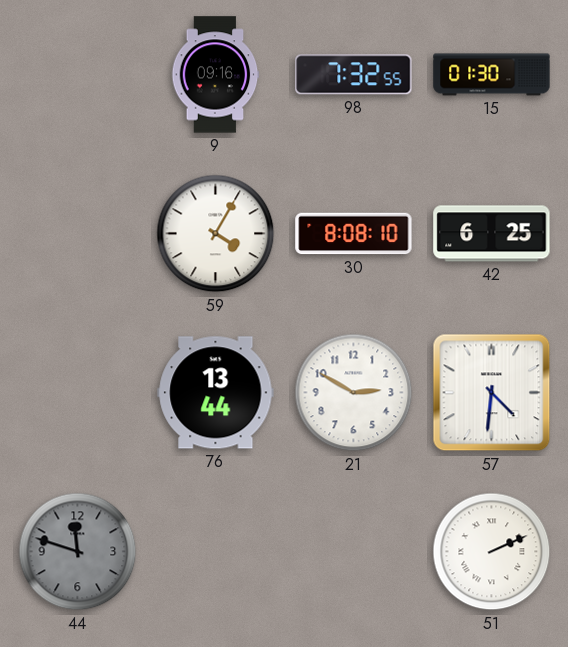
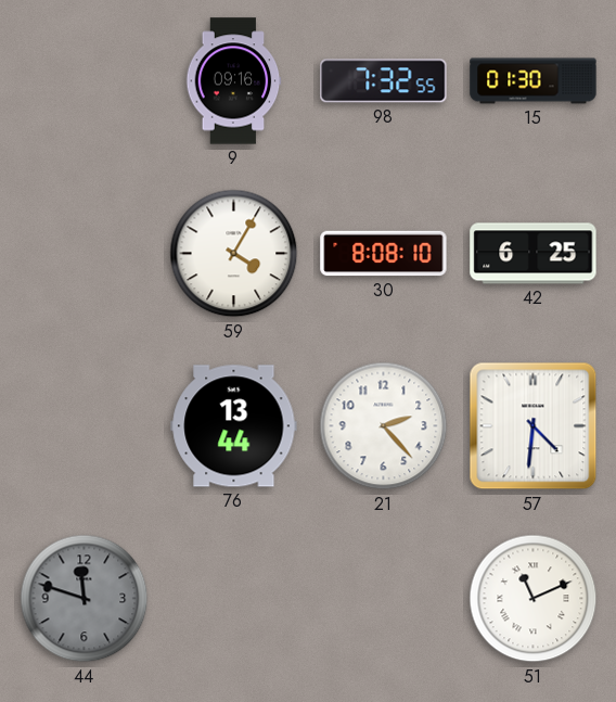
21: 2:50 -> 2:23 (384, 426)
51: 2:11 -> 11:11 (534, 599)
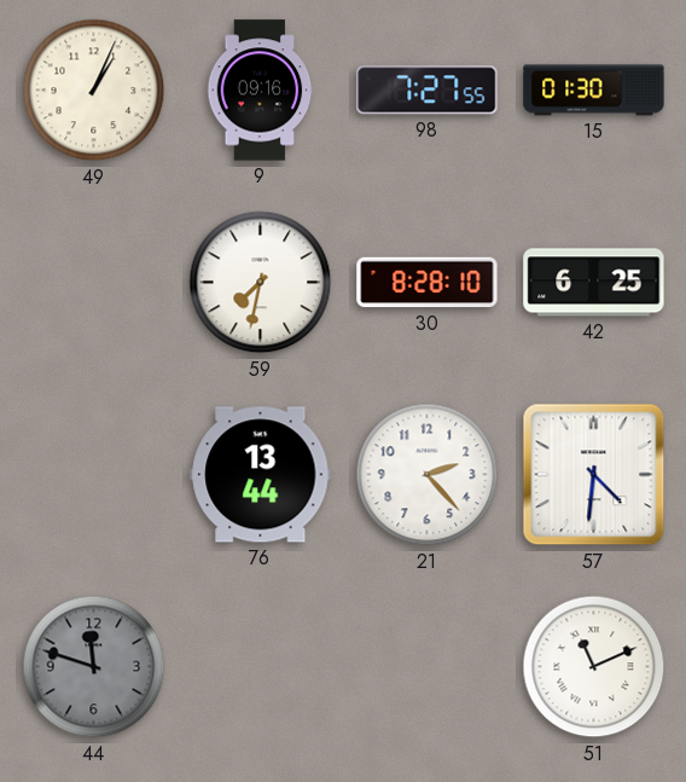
49: none -> 1:04 (94, 91)
98: 7:32 -> 7:27 (428, 91)
59: 4:05 -> 7:32 (261, 283)
30: 8:08 -> 8:28 (428, 283)
